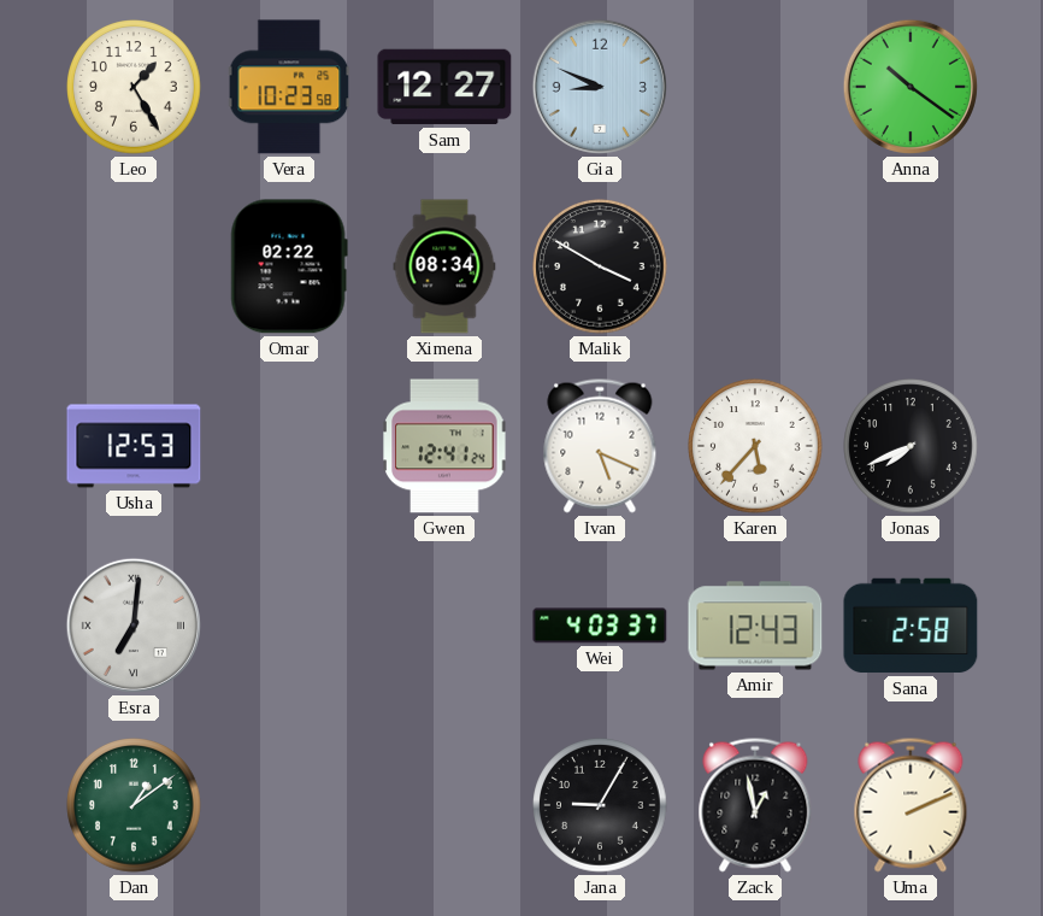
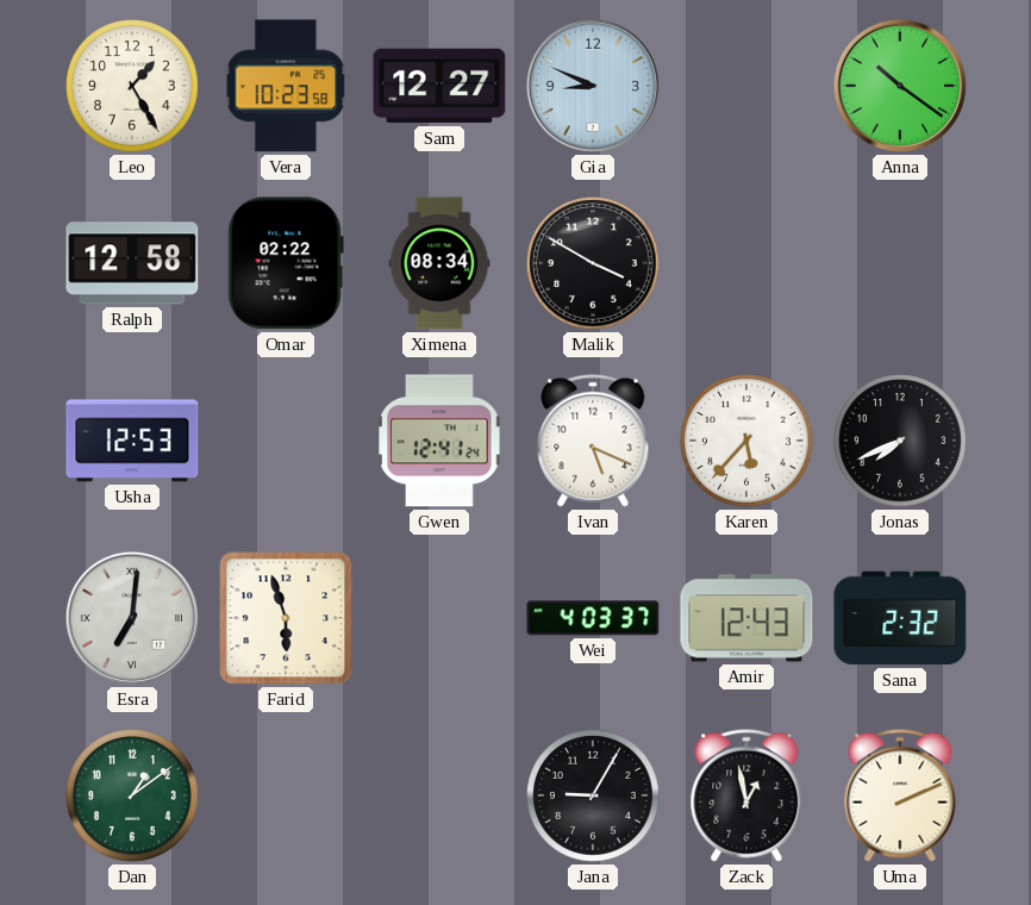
Ralph: none -> 12:58 (132, 263)
Farid: none -> 5:57 (286, 618)
Sana: 2:58 -> 2:32 (900, 618)
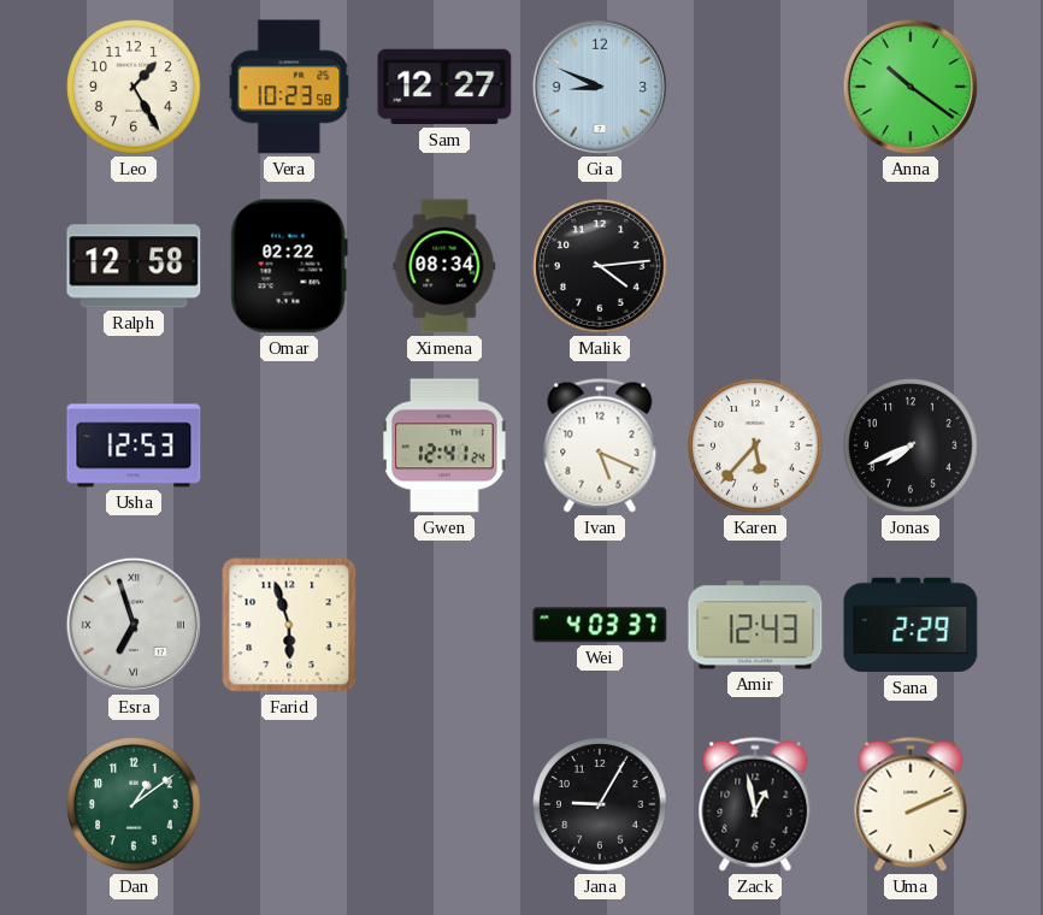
Malik: 3:50 -> 4:14 (600, 266)
Esra: 7:01 -> 6:57 (134, 625)
Sana: 2:32 -> 2:29 (911, 625)
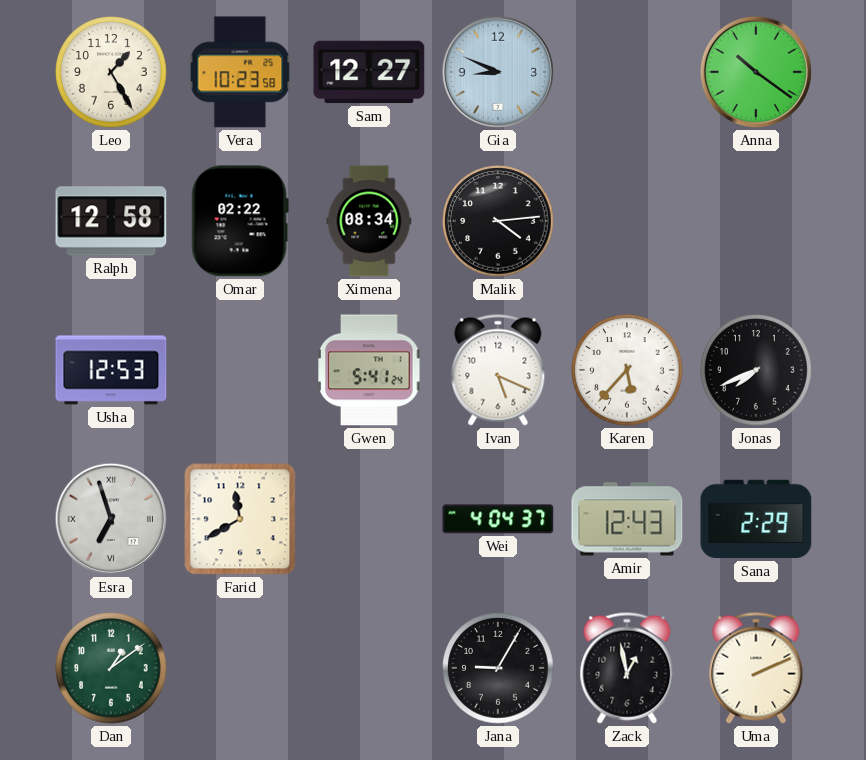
Gwen: 12:41 -> 5:41 (369, 370)
Farid: 5:57 -> 11:40 (240, 519)
Wei: 4:03 -> 4:04 (498, 519)
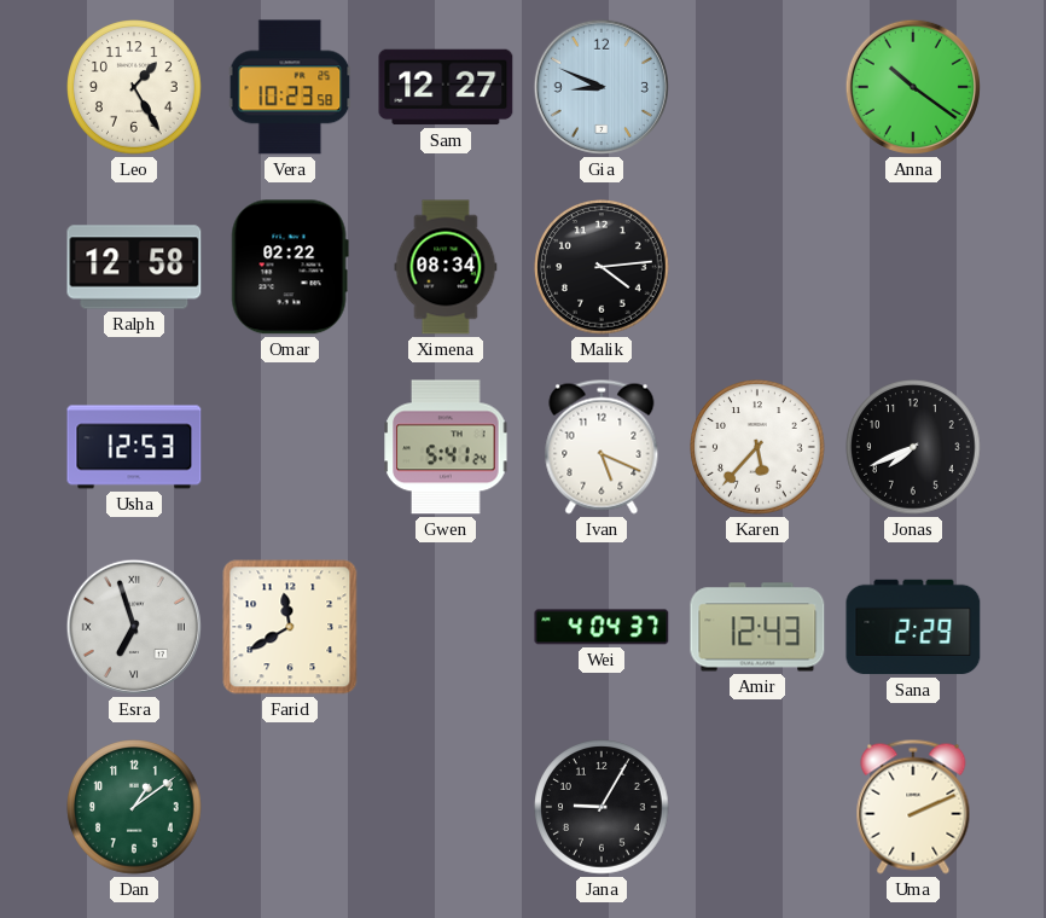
Zack: 12:58 -> none (627, 668)
